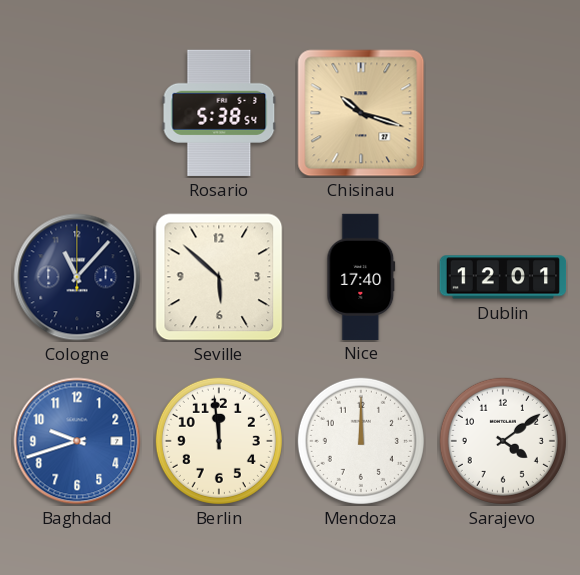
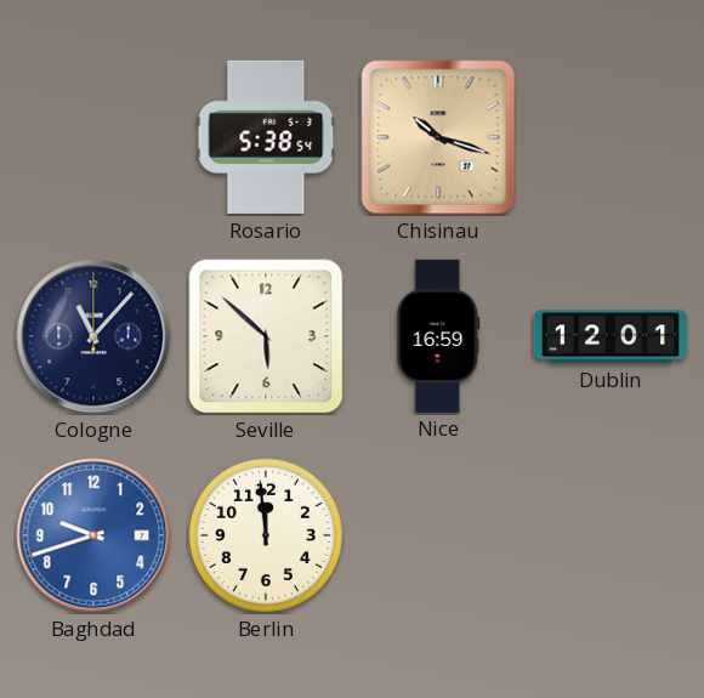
Nice: 17:40 -> 16:59 (438, 335)
Mendoza: 12:00 -> none (361, 441)
Sarajevo: 4:09 -> none (503, 441)
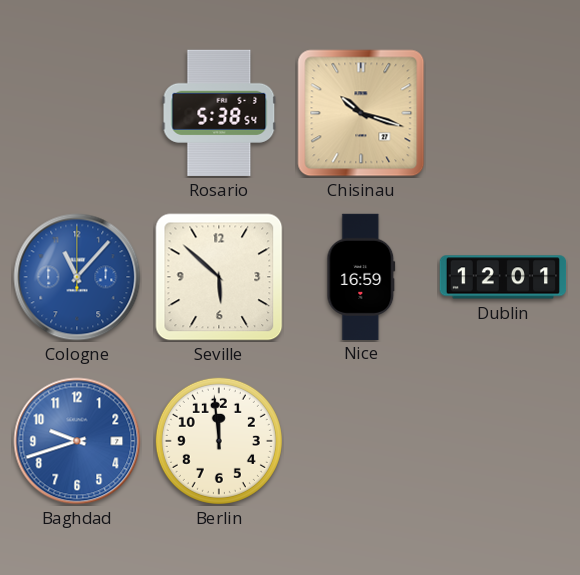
Cologne dial: navy -> blue (77, 277)
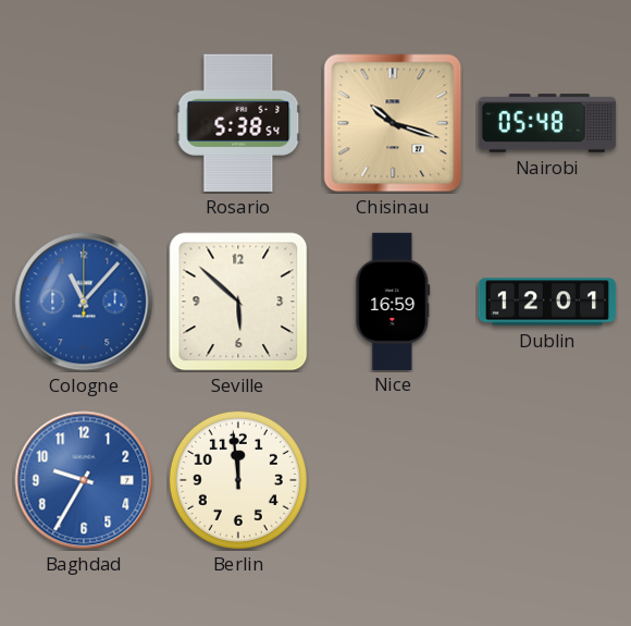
Nairobi: none -> 05:48 (546, 123)
Baghdad: 9:42 -> 9:35 (84, 480)
